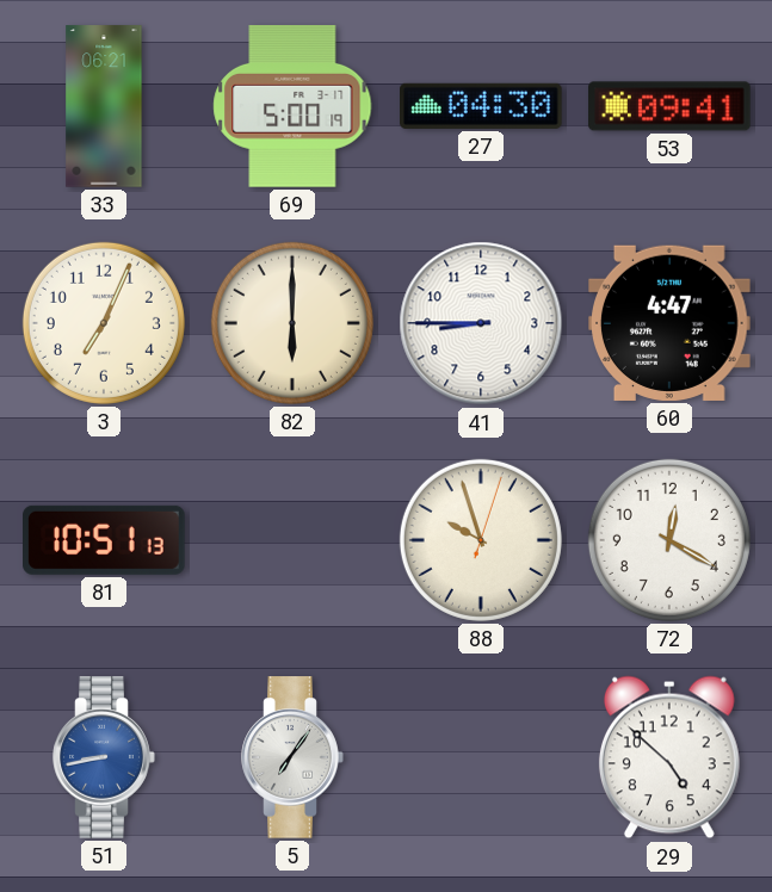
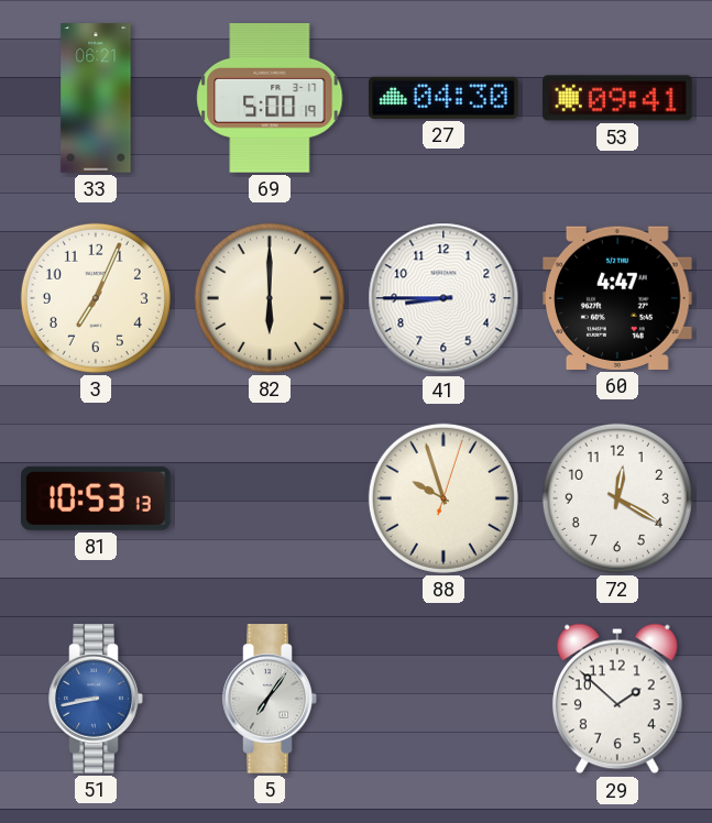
81: 10:51 -> 10:53 (97, 498)
29: 4:52 -> 1:52 (617, 699)
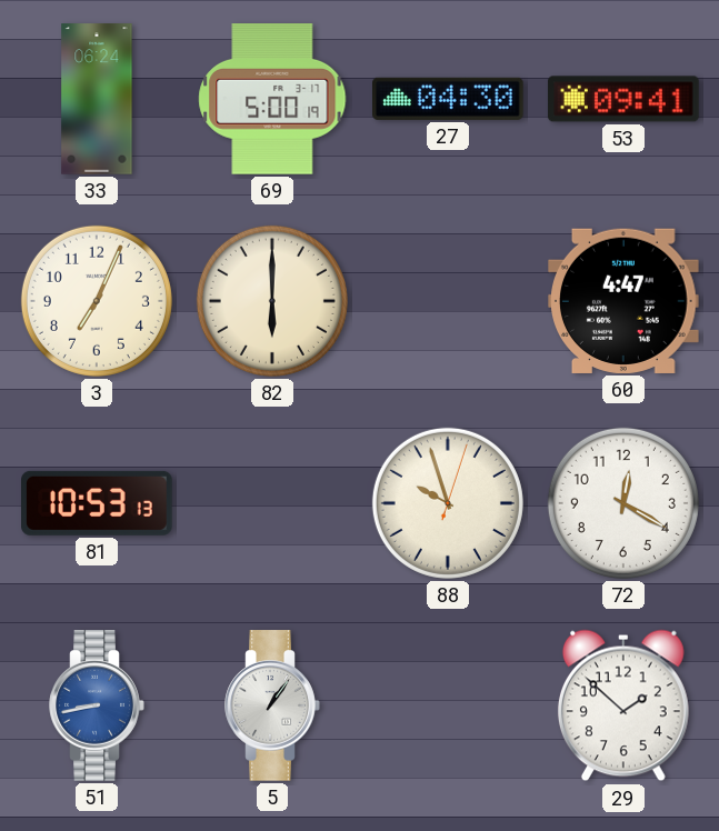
33: 06:21 -> 06:24 (97, 99)
41: 8:45 -> none (443, 298)
5: 7:06 -> 1:06 (272, 705)
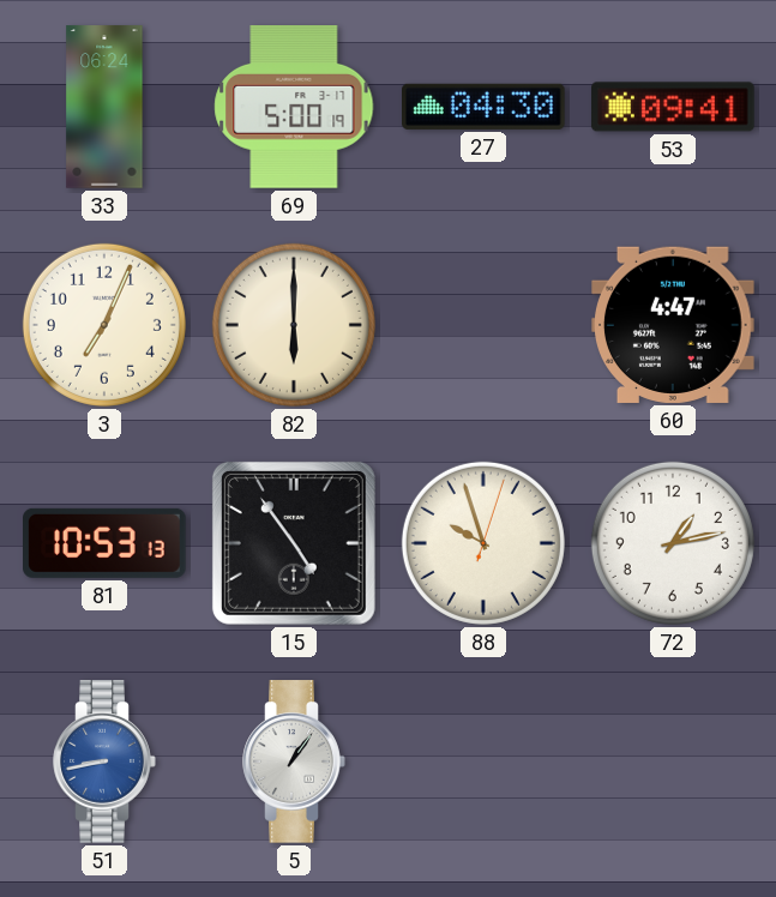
15: none -> 4:54 (294, 543)
72: 12:20 -> 1:13 (673, 543)
29: 1:52 -> none (623, 705)
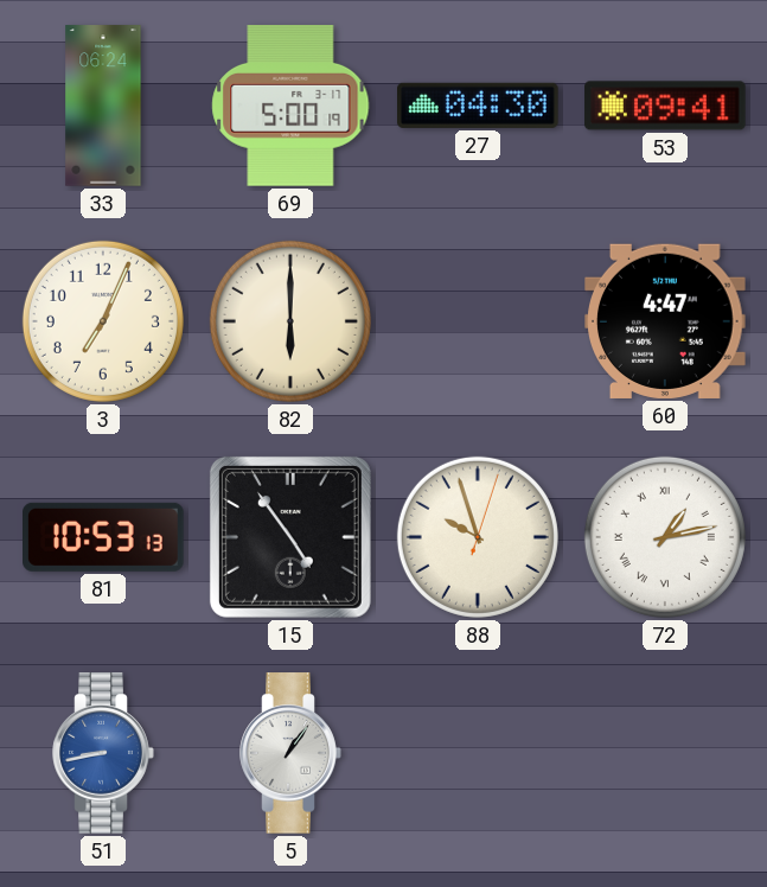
72 numerals: Arabic -> Roman (665, 537)
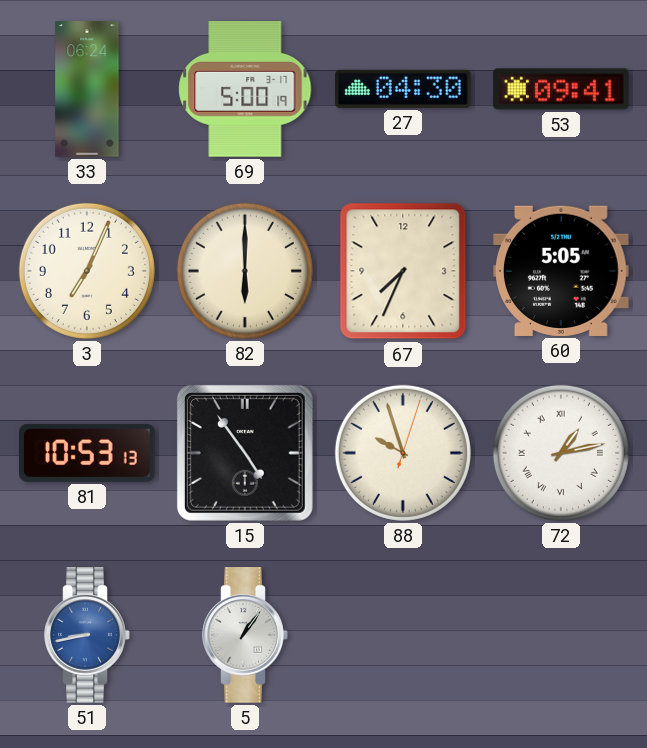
67: none -> 7:34 (403, 271)
60: 4:47 -> 5:05 (562, 271)
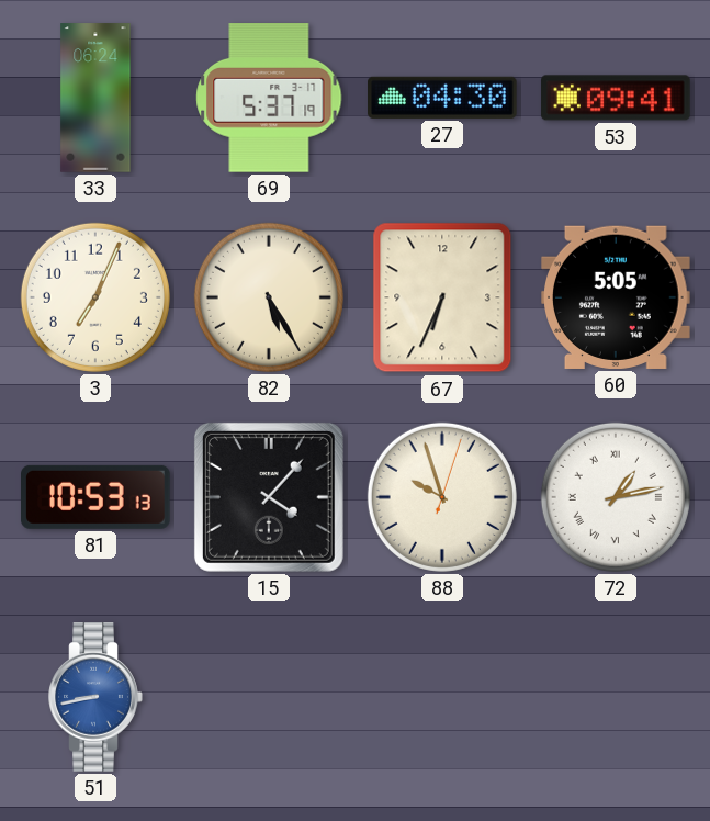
69: 5:00 -> 5:37 (269, 99)
82: 6:00 -> 5:25 (269, 297)
67: 7:34 -> 6:34 (442, 297)
15: 4:54 -> 4:07 (269, 497)
5: 1:06 -> none (245, 635)
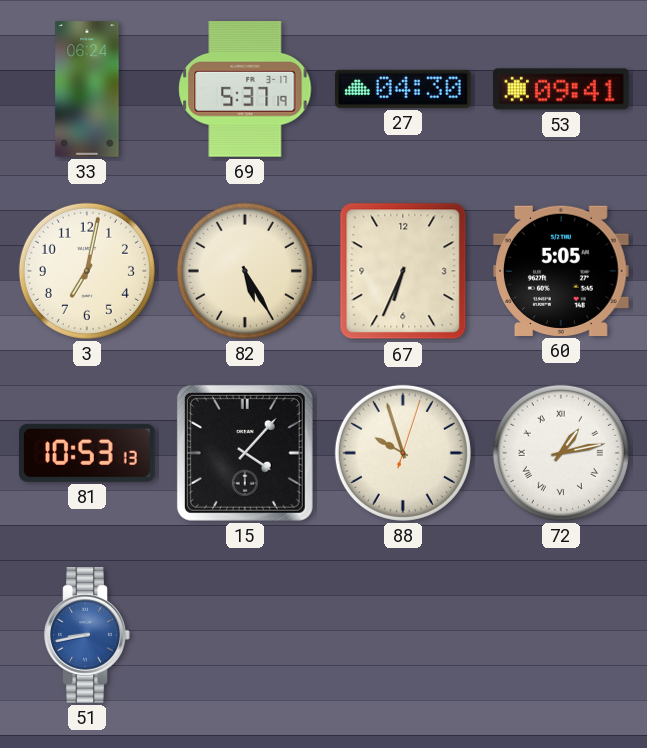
3: 7:04 -> 7:02 (87, 271)
